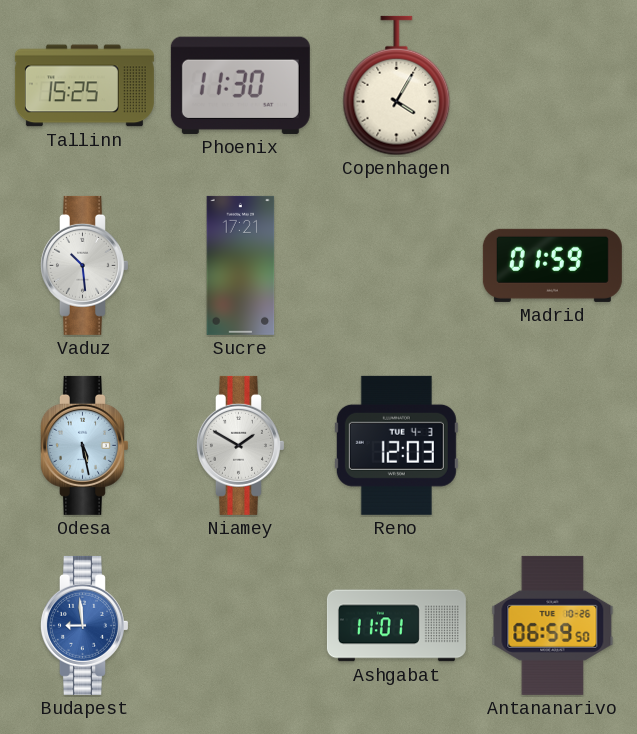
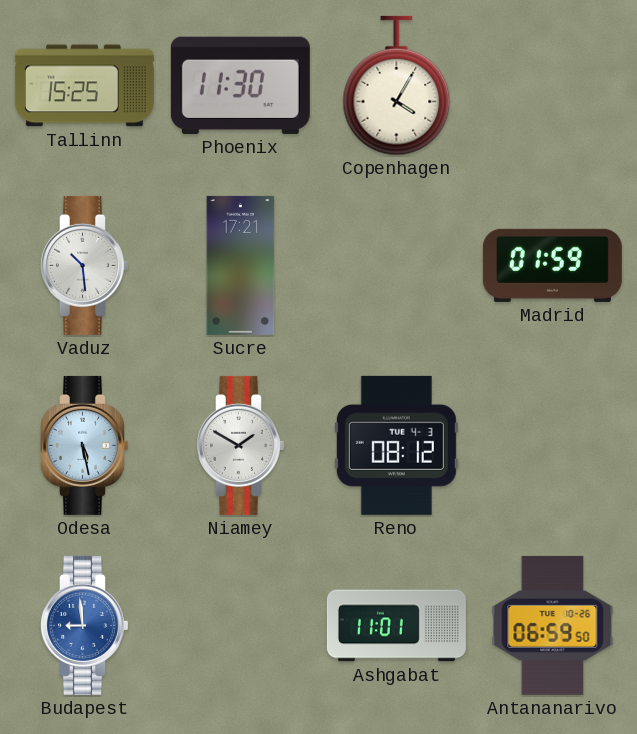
Reno: 12:03 -> 08:12 (396, 445)
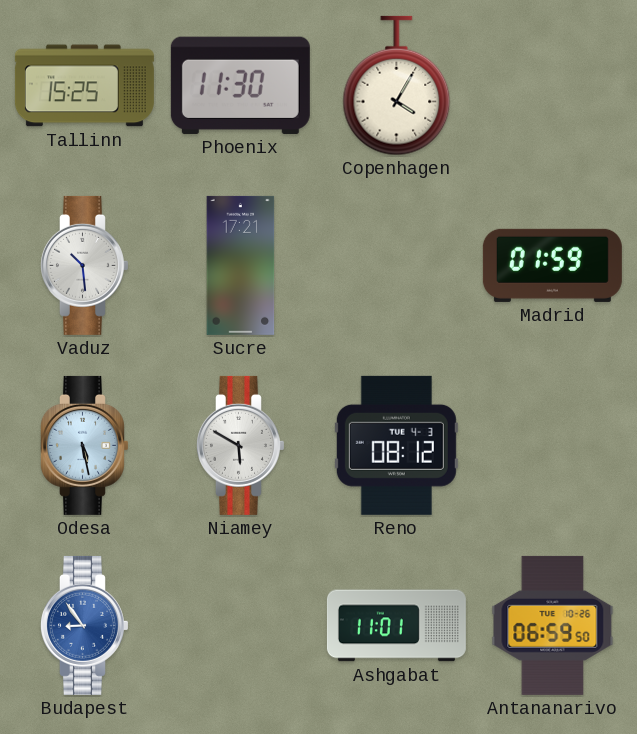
Niamey: 1:50 -> 5:50 (241, 445)
Budapest: 8:59 -> 8:54 (85, 625)
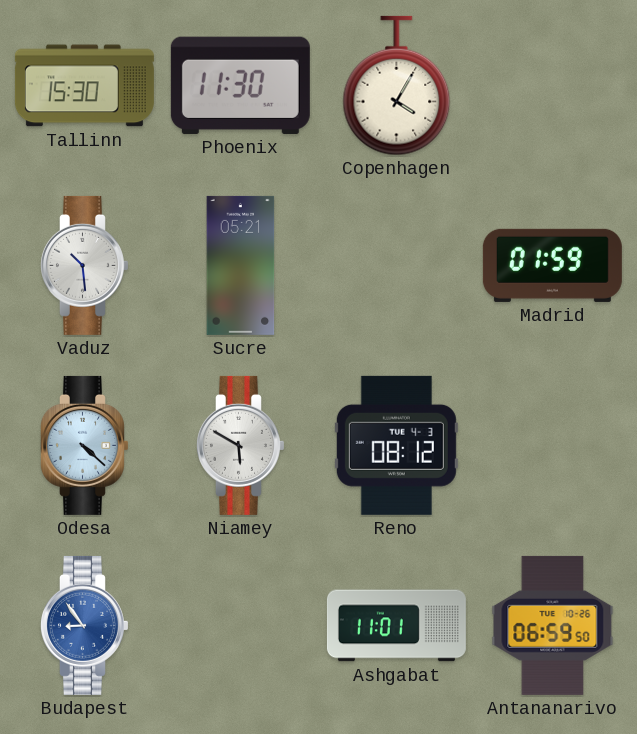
Tallinn: 15:25 -> 15:30 (84, 86)
Sucre: 17:21 -> 05:21 (241, 265)
Odesa: 5:28 -> 4:22 (85, 445)
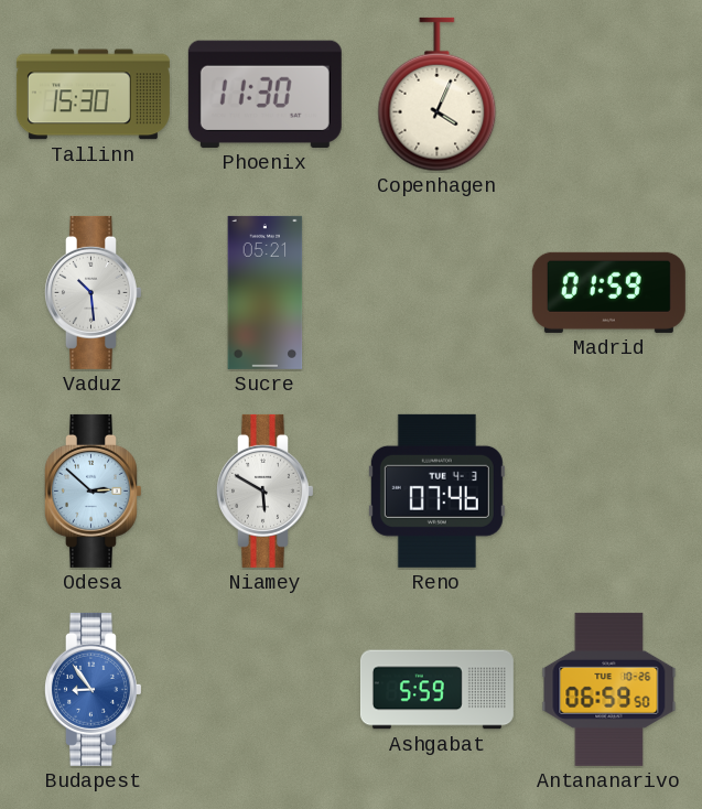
Copenhagen: 4:05 -> 4:04 (438, 95)
Odesa: 4:22 -> 2:52 (94, 490)
Reno: 08:12 -> 07:46 (436, 490)
Ashgabat: 11:01 -> 5:59 (436, 690)
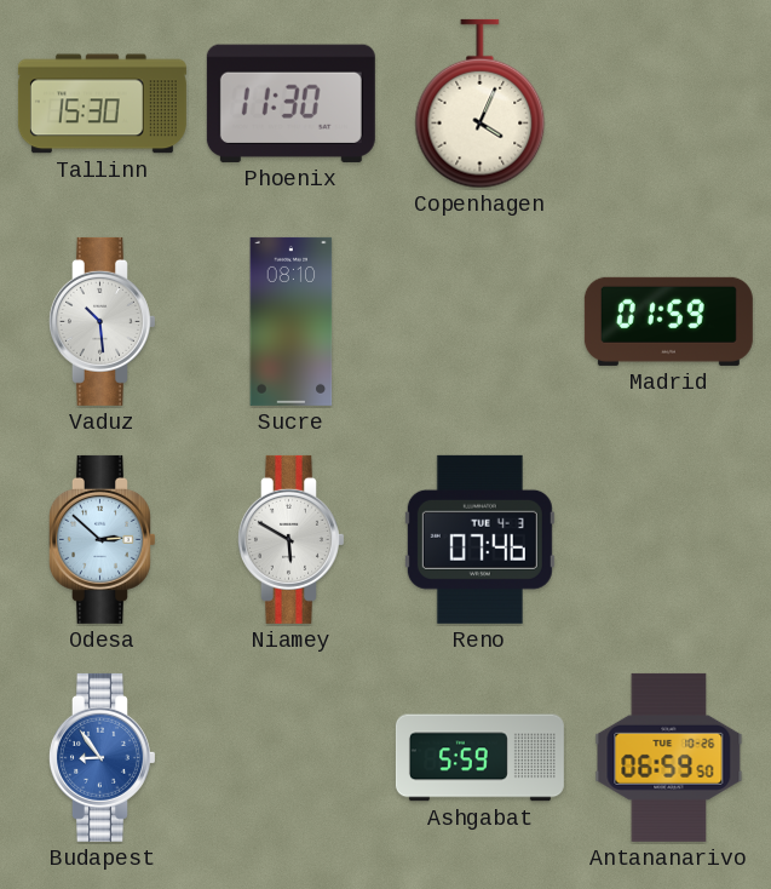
Sucre: 05:21 -> 08:10 (292, 321)
